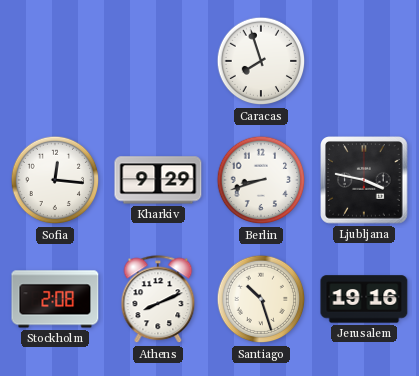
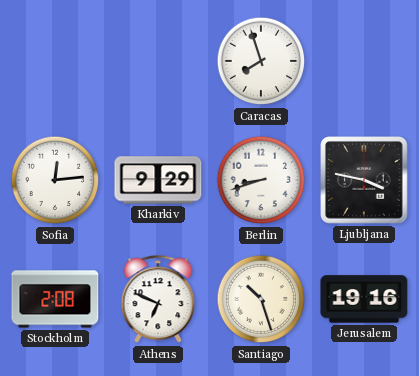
Sofia: 12:16 -> 12:14 (55, 180)
Athens: 8:11 -> 6:49 (158, 300)
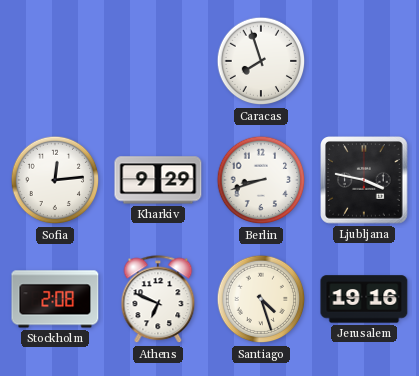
Santiago: 10:27 -> 4:27 (261, 299)
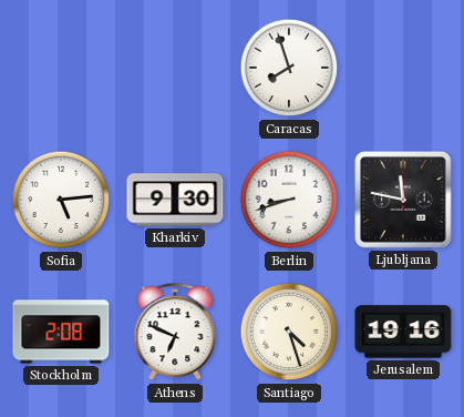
Sofia: 12:14 -> 5:14 (61, 200)
Kharkiv: 9:29 -> 9:30 (175, 200)
Ljubljana: 3:47 -> 11:47 (403, 200)
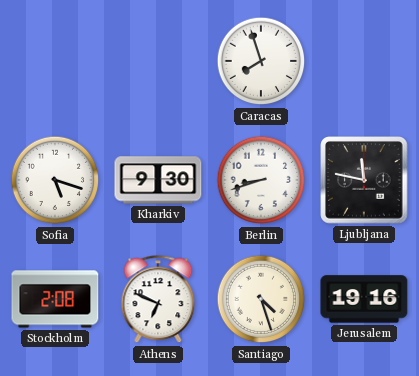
Sofia: 5:14 -> 5:18 (55, 180)
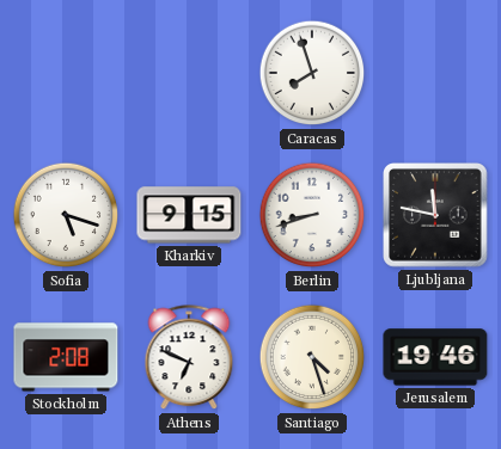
Kharkiv: 9:30 -> 9:15 (189, 215)
Jerusalem: 19:16 -> 19:46 (435, 357)
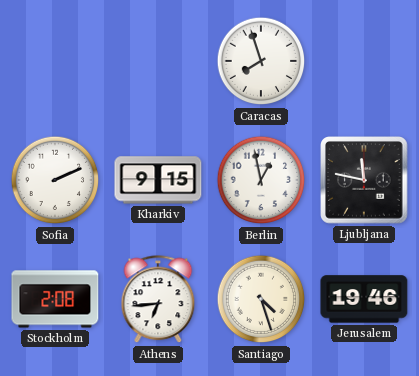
Sofia: 5:18 -> 2:11 (55, 180)
Berlin: 8:42 -> 12:58 (261, 180)
Athens: 6:49 -> 6:44 (158, 300)
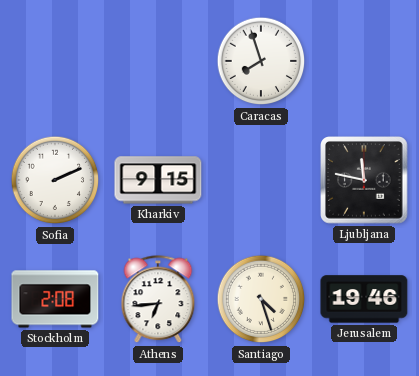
Berlin: 12:58 -> none (261, 180)
